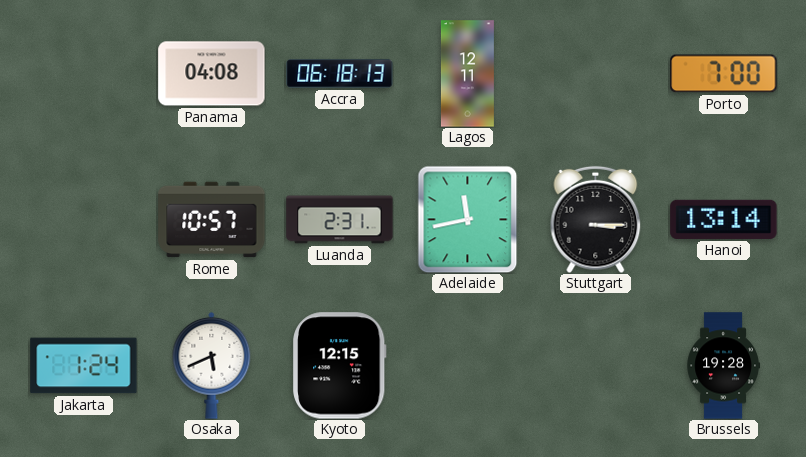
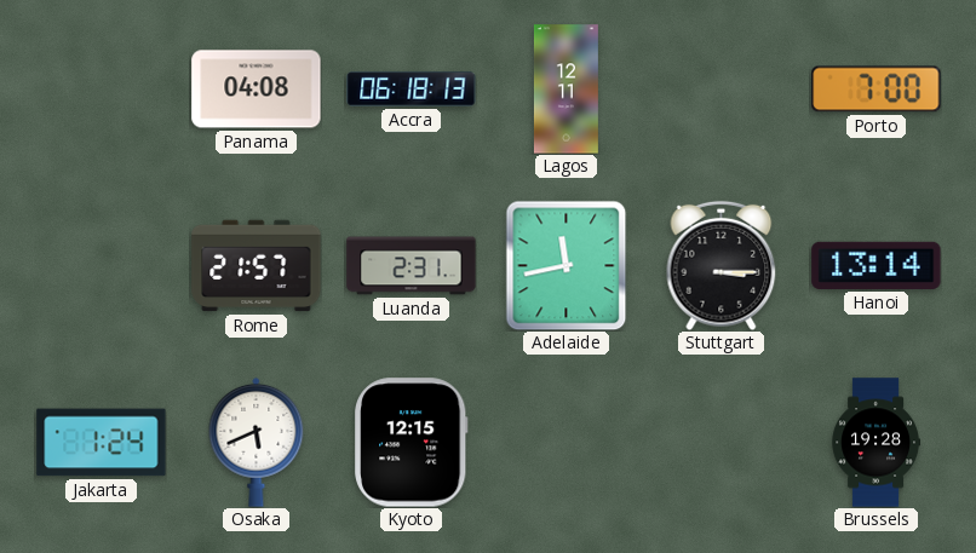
Rome: 10:57 -> 21:57 (257, 266)
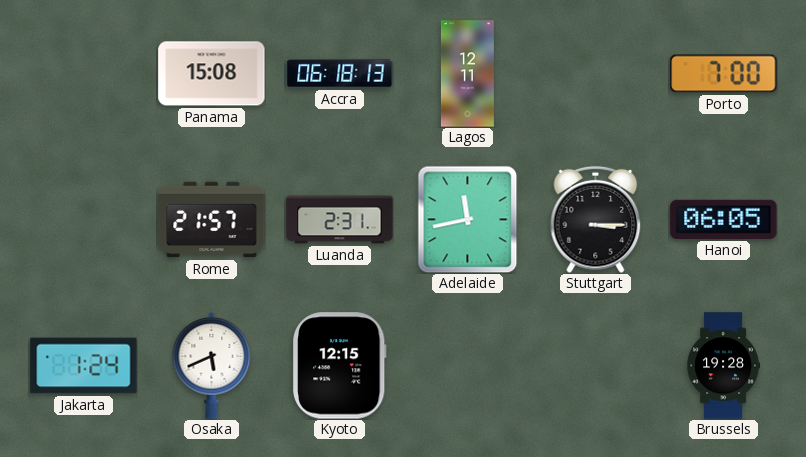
Panama: 04:08 -> 15:08 (212, 74)
Hanoi: 13:14 -> 06:05 (724, 219)
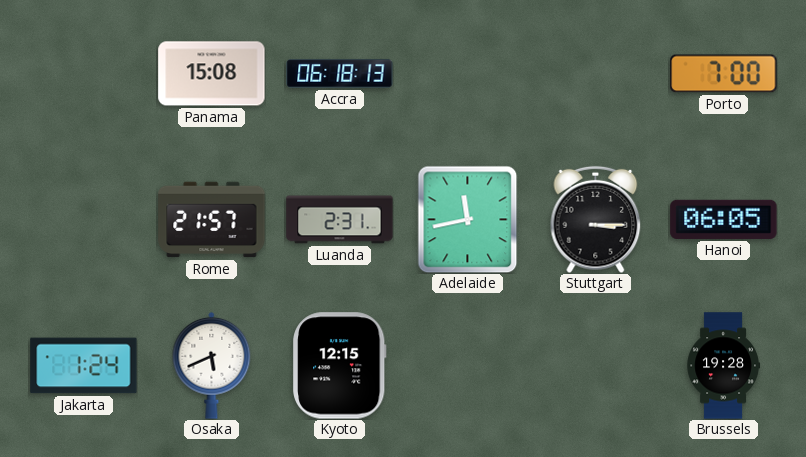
Lagos: 12:11 -> none (467, 74)
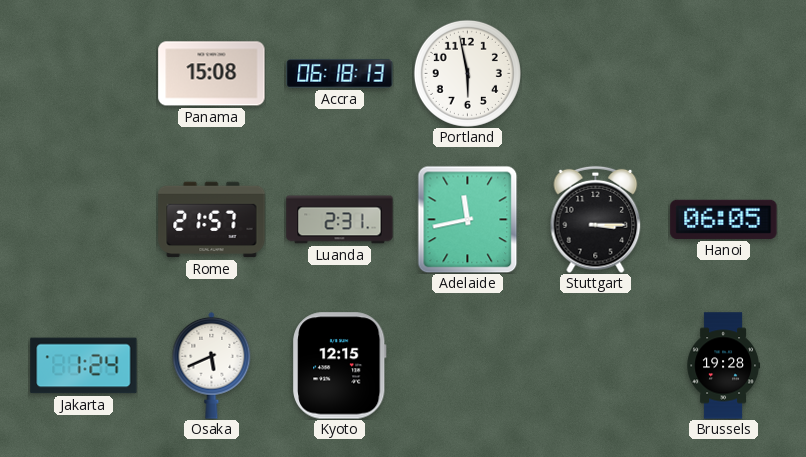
Portland: none -> 5:58 (467, 73)
Porto: 7:00 -> none (724, 74)
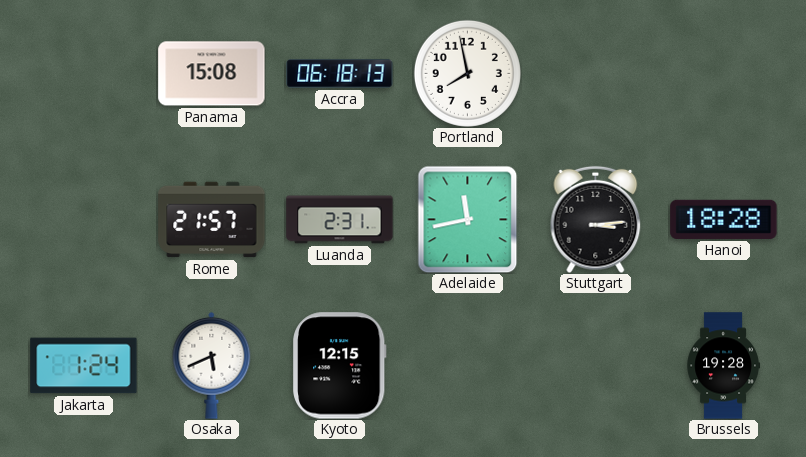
Portland: 5:58 -> 7:58 (467, 73)
Stuttgart: 3:15 -> 3:14 (596, 219)
Hanoi: 06:05 -> 18:28 (724, 219)
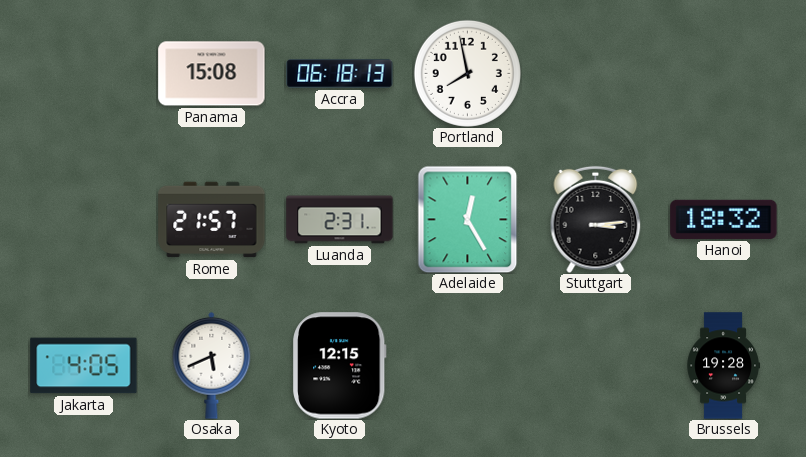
Adelaide: 11:43 -> 12:25 (468, 219)
Hanoi: 18:28 -> 18:32 (724, 219)
Jakarta: 1:24 -> 4:05 (84, 366)
